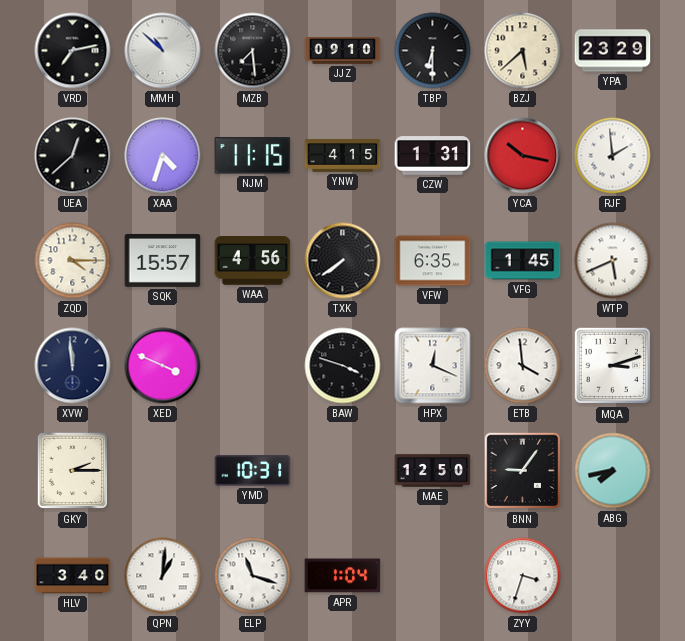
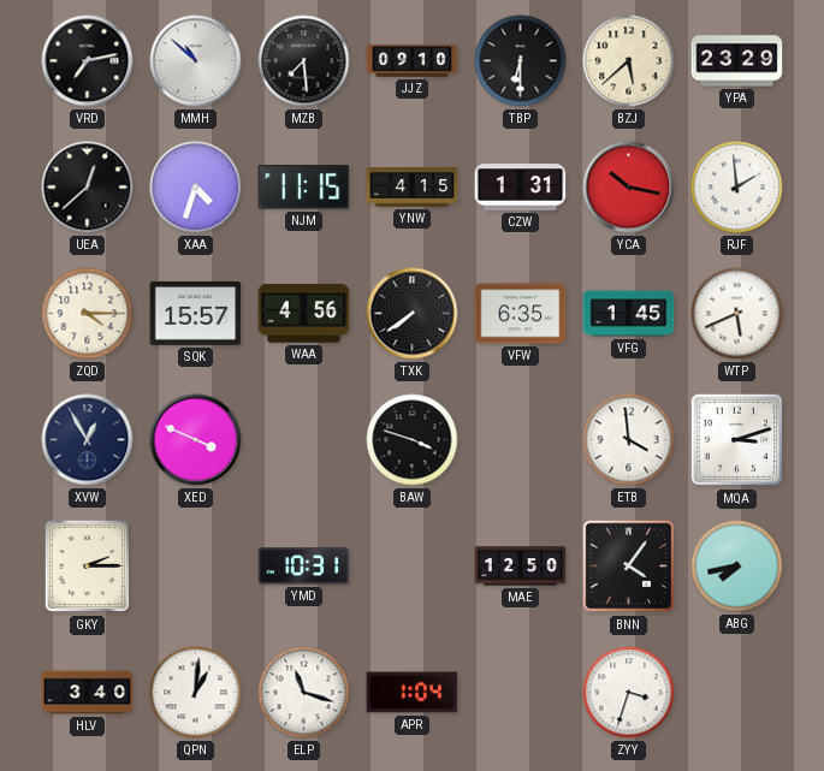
XVW: 11:59 -> 12:55 (88, 440)
HPX: 12:19 -> none (433, 366)
BNN: 9:06 -> 4:06 (629, 567)
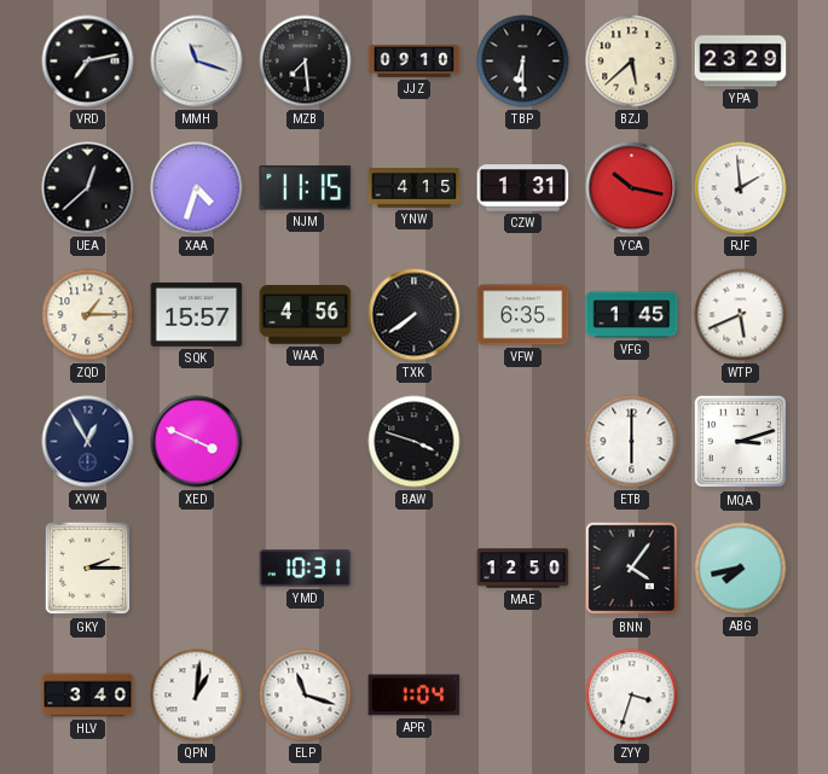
MMH: 10:52 -> 11:18 (197, 62)
ZQD: 4:15 -> 1:15 (88, 315)
ETB: 3:59 -> 6:00 (632, 442)
